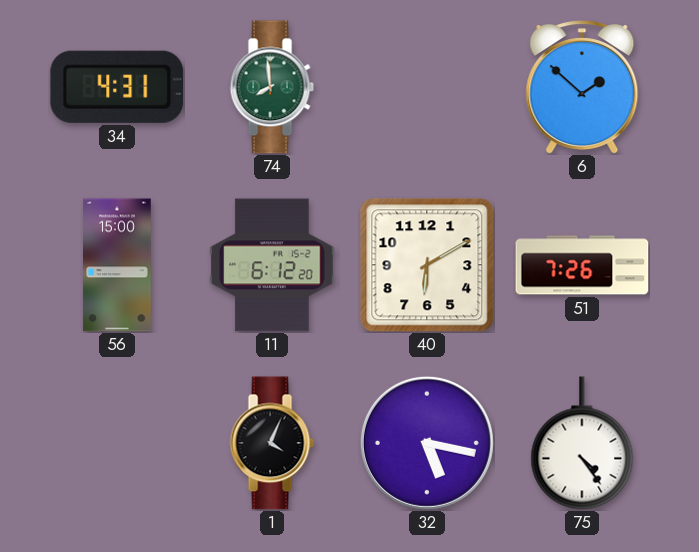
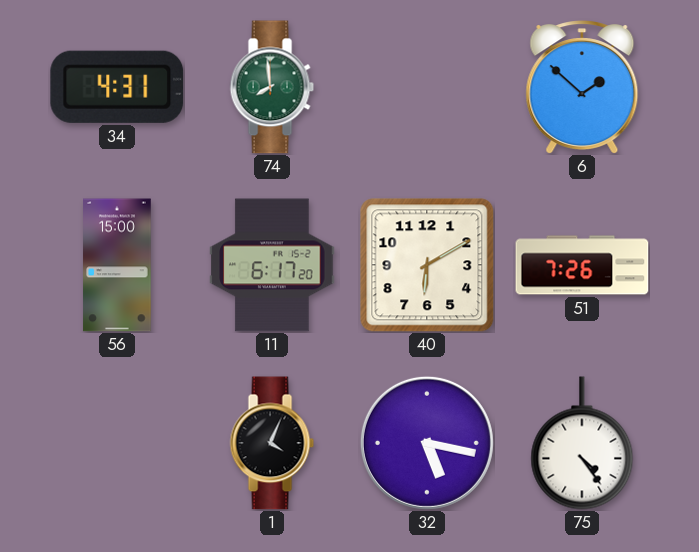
11: 6:12 -> 6:17 (272, 265)
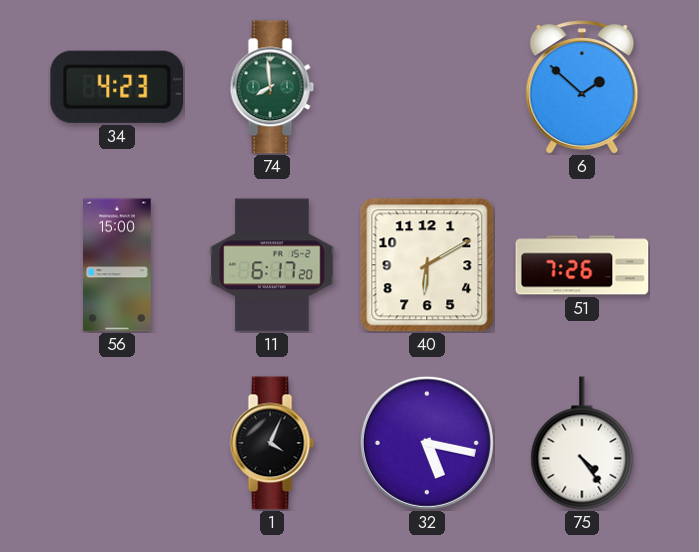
34: 4:31 -> 4:23 (117, 87)
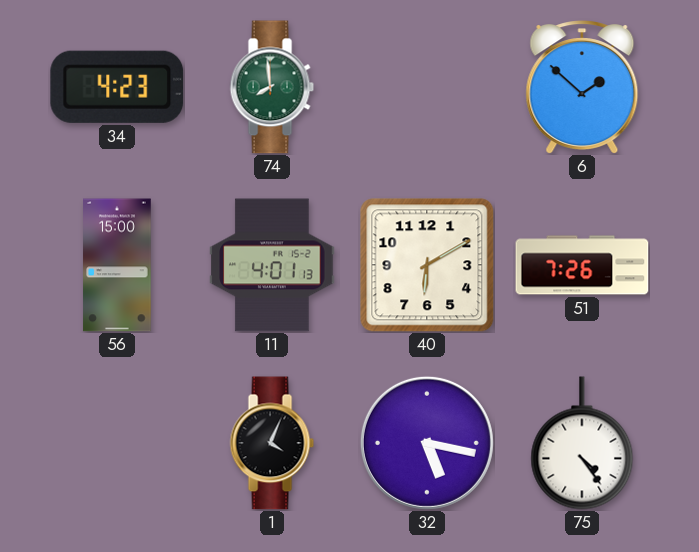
11: 6:17 -> 4:01 (272, 265)
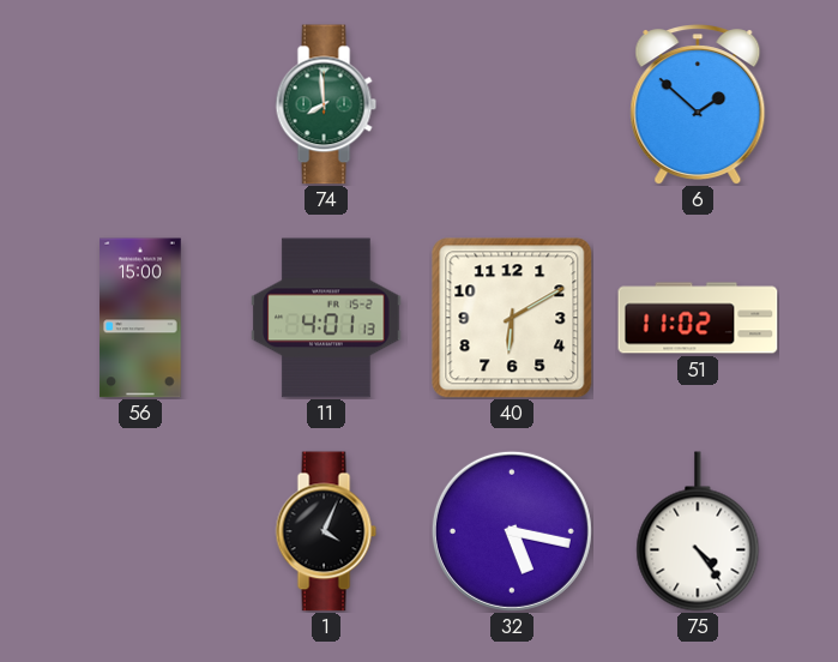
34: 4:23 -> none (117, 87)
51: 7:26 -> 11:02 (698, 318)
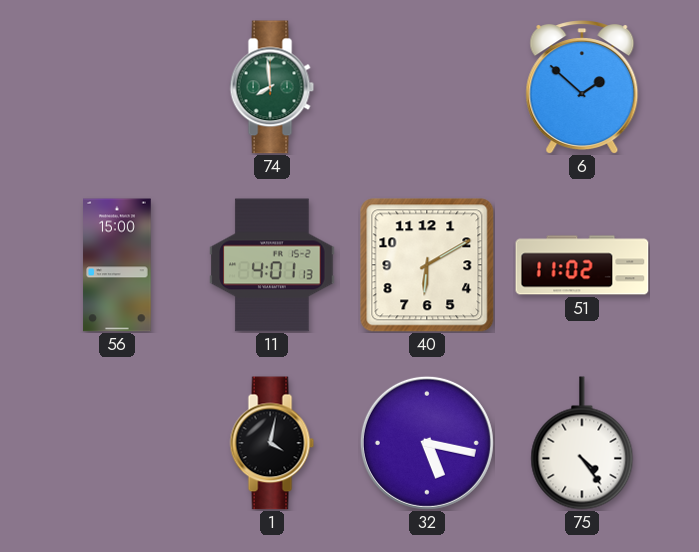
1: 4:04 -> 4:02 (272, 443)
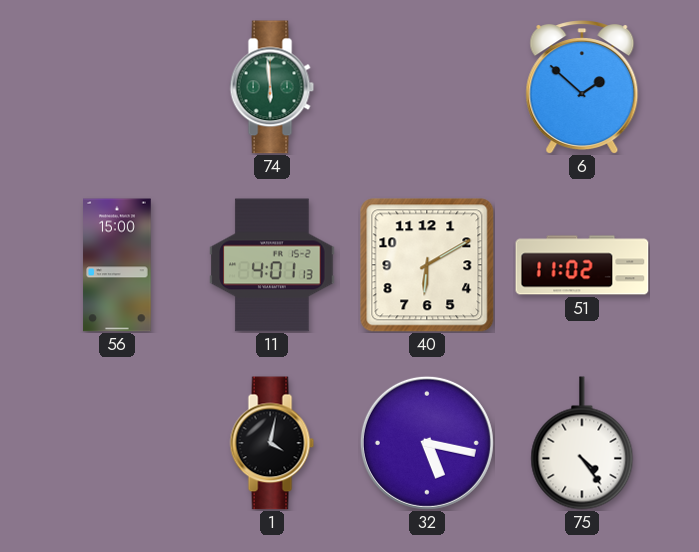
74: 7:59 -> 5:59 (272, 87)
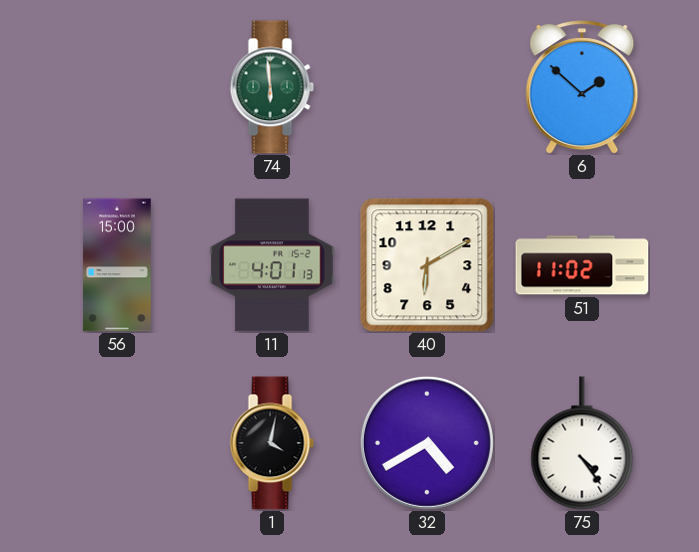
32: 5:17 -> 4:40 (427, 443)
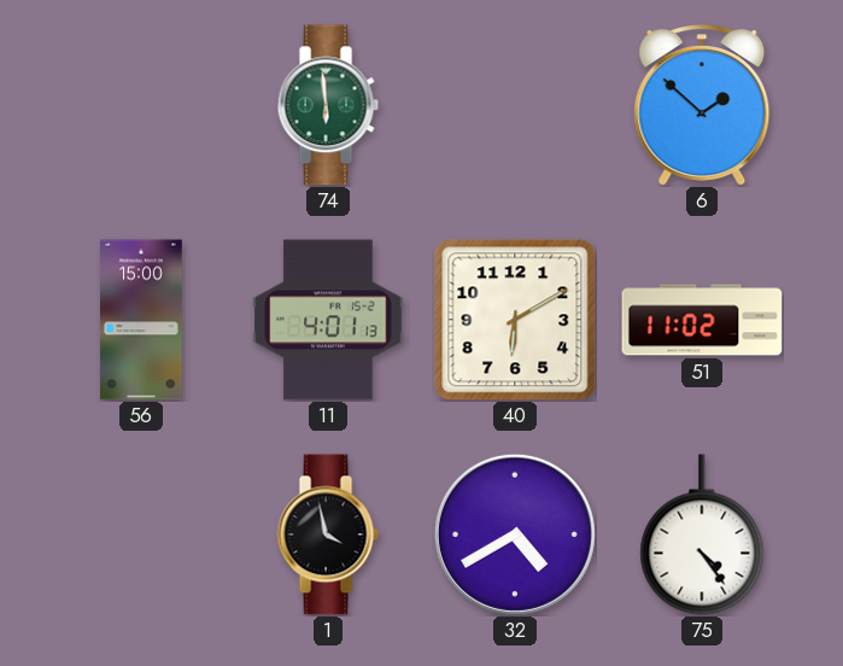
1: 4:02 -> 3:58 (328, 534)
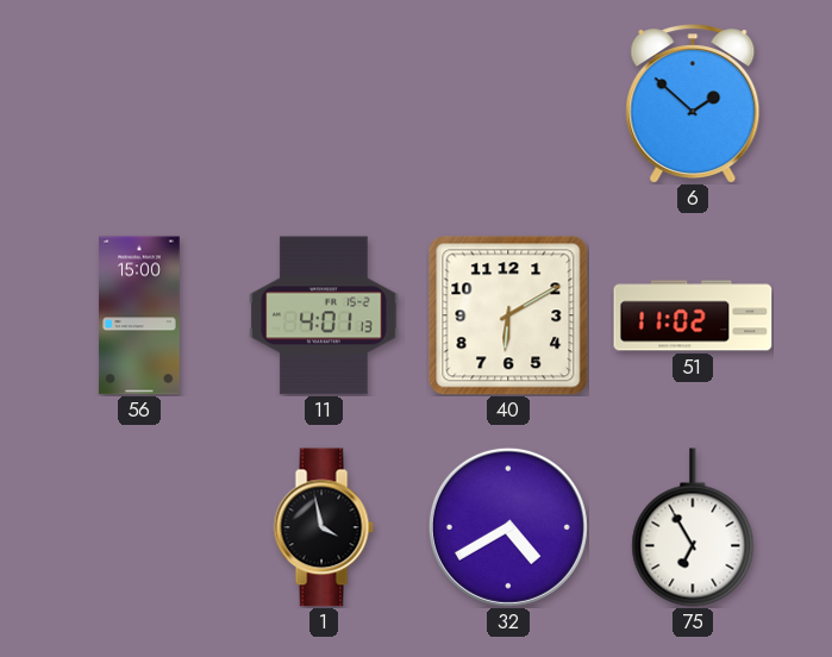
74: 5:59 -> none (328, 105)
75: 4:24 -> 6:55 (693, 527)
